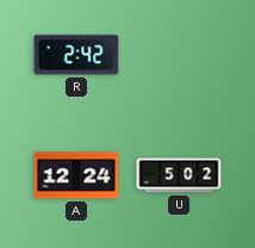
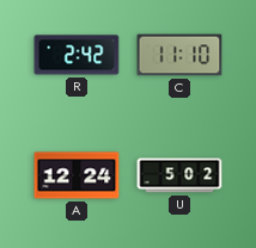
C: none -> 11:10 (179, 55)
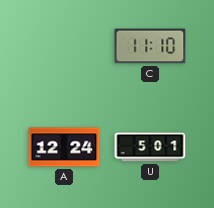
R: 2:42 -> none (77, 55)
U: 5:02 -> 5:01 (150, 147)
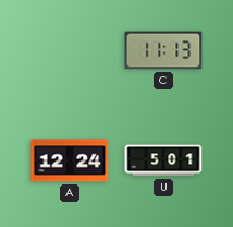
C: 11:10 -> 11:13 (163, 50)
